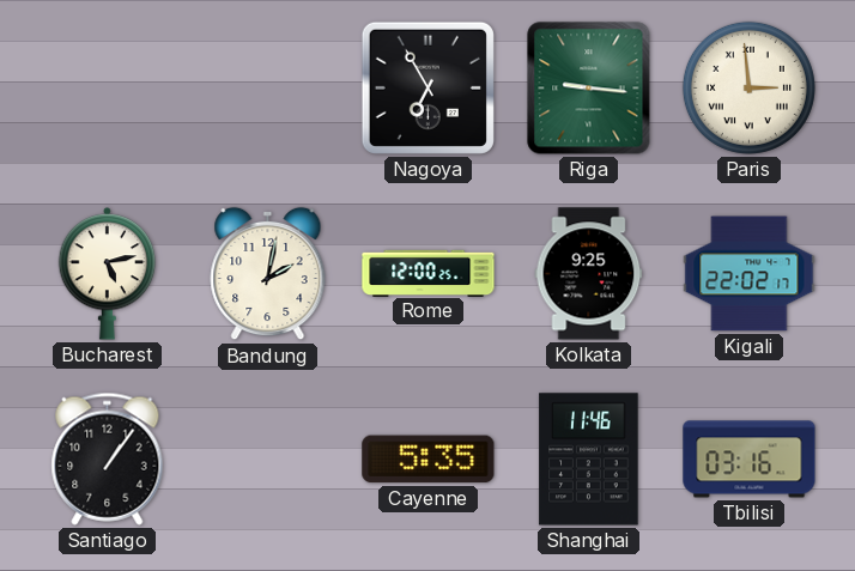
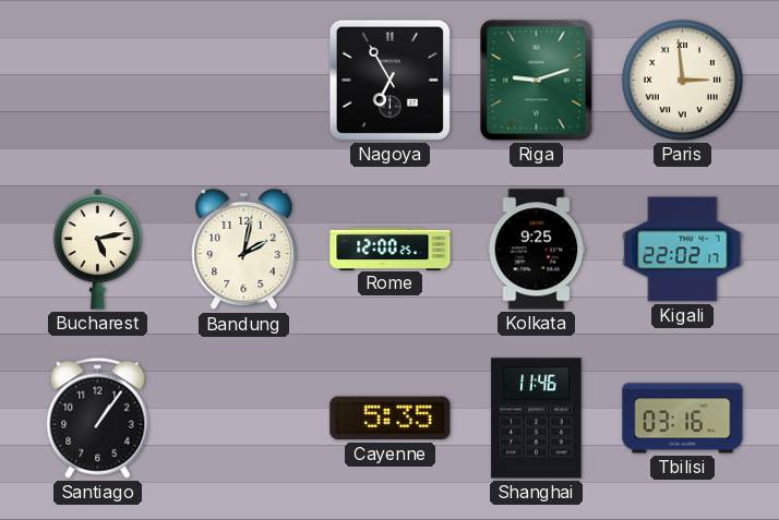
Riga: 9:16 -> 9:12 (537, 81)
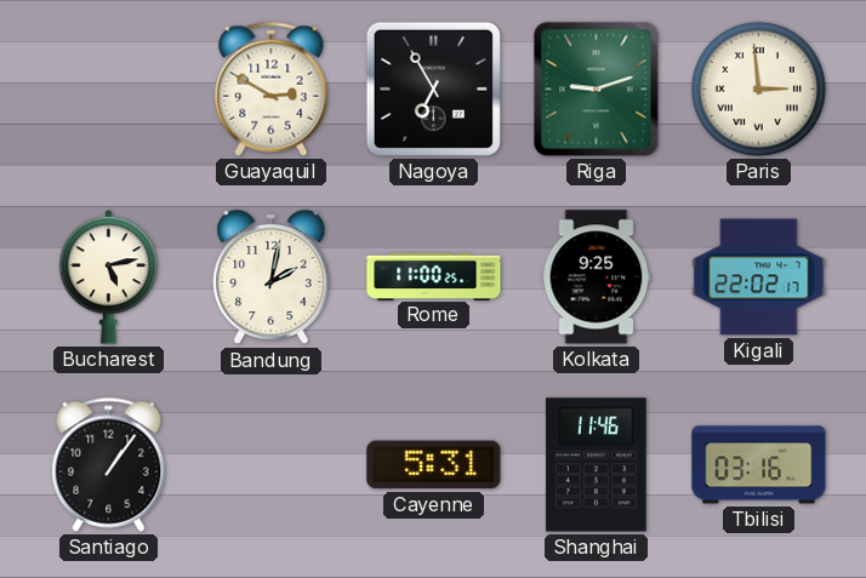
Guayaquil: none -> 2:50 (272, 88)
Rome: 12:00 -> 11:00 (434, 276)
Cayenne: 5:35 -> 5:31 (434, 465)
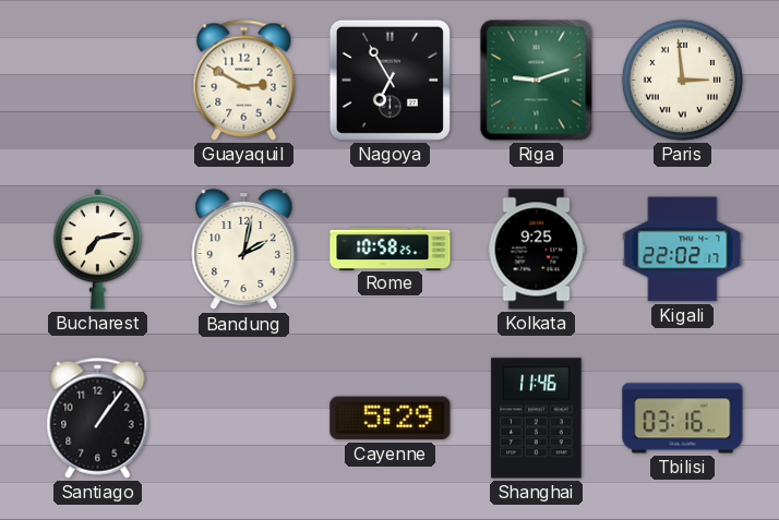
Bucharest: 5:13 -> 7:13 (98, 250)
Rome: 11:00 -> 10:58 (391, 249)
Cayenne: 5:31 -> 5:29 (391, 419)
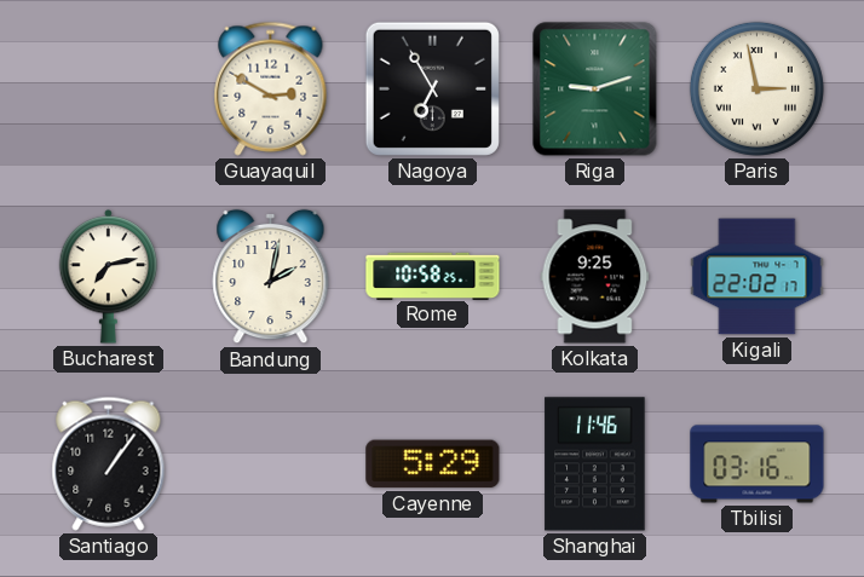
Paris: 2:59 -> 2:58 (756, 88)
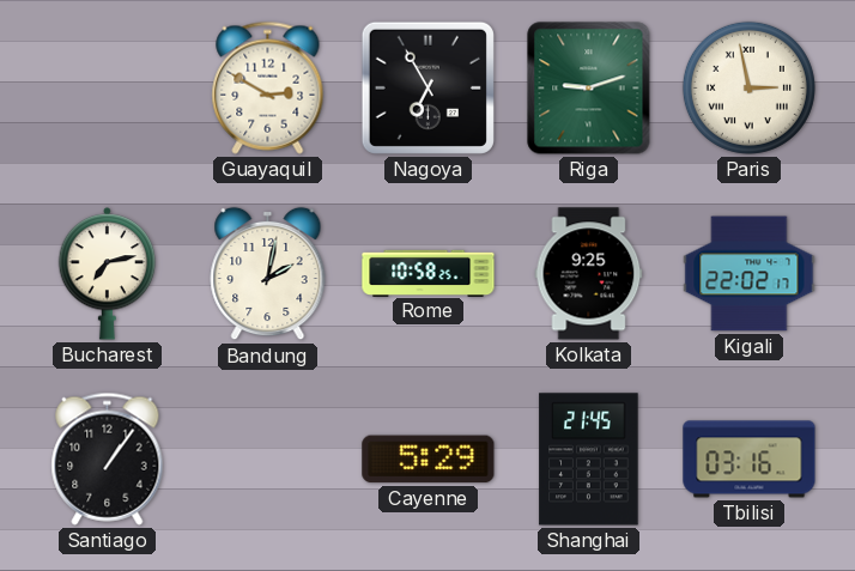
Shanghai: 11:46 -> 21:45 (589, 460)
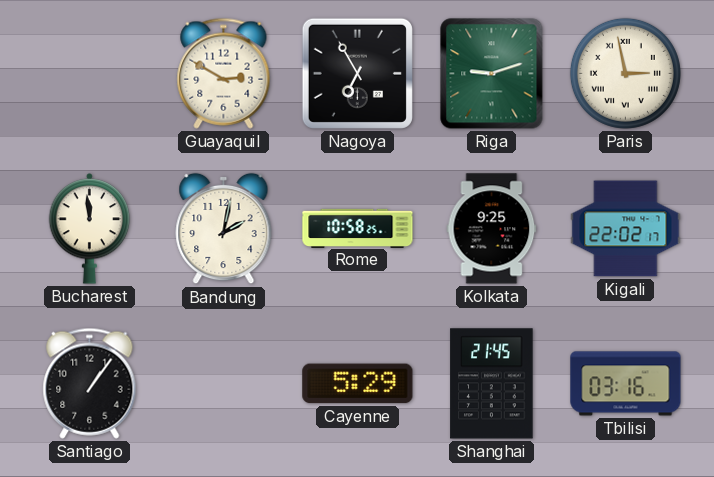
Bucharest: 7:13 -> 11:59 (90, 229)
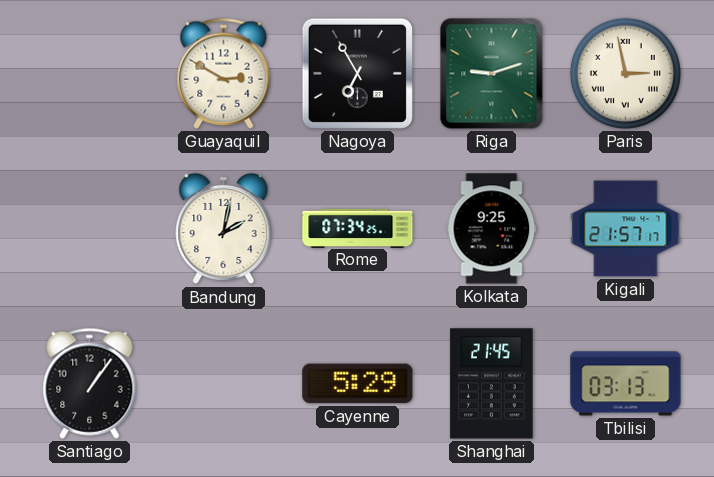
Bucharest: 11:59 -> none (90, 229)
Rome: 10:58 -> 07:34 (358, 228)
Kigali: 22:02 -> 21:57 (626, 229)
Tbilisi: 03:16 -> 03:13 (626, 384)
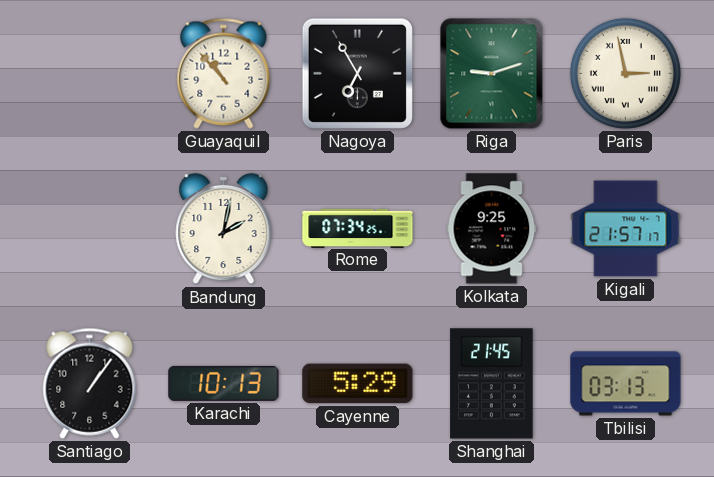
Guayaquil: 2:50 -> 10:53 (224, 73)
Karachi: none -> 10:13 (224, 383)
